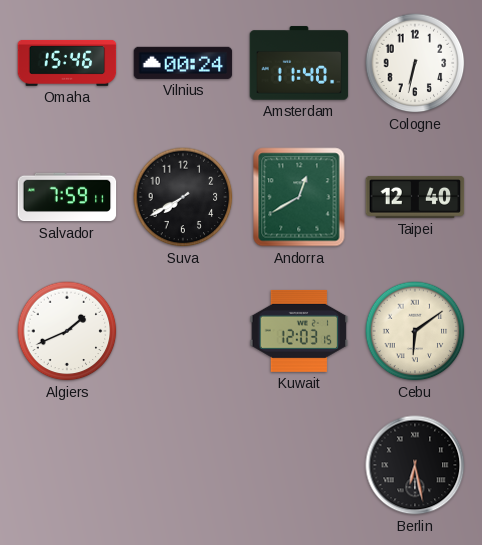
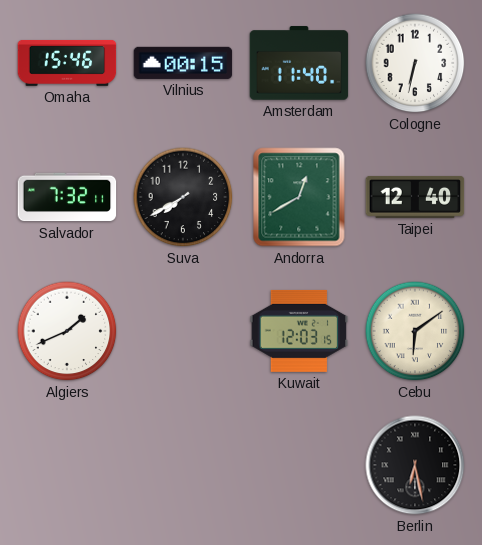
Vilnius: 00:24 -> 00:15 (183, 63)
Salvador: 7:59 -> 7:32 (67, 197)
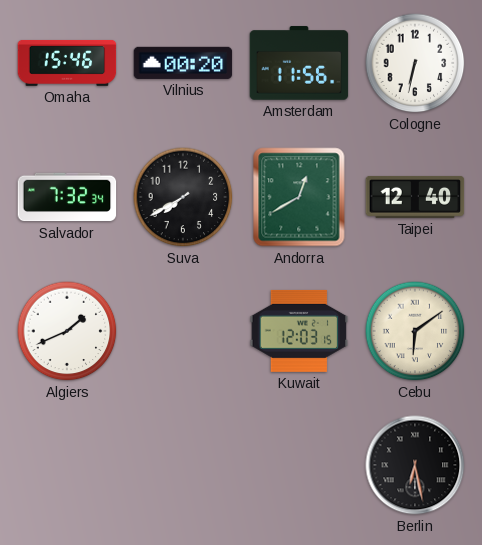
Vilnius: 00:15 -> 00:20 (183, 63)
Amsterdam: 11:40 -> 11:56 (299, 63)
Salvador: 7:32:11 -> 7:32:34 (67, 197)
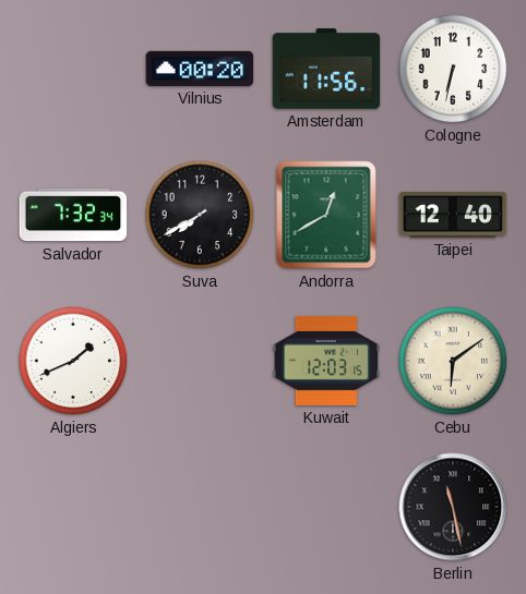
Omaha: 15:46 -> none (67, 63)
Berlin: 6:28 -> 11:28 (453, 507)
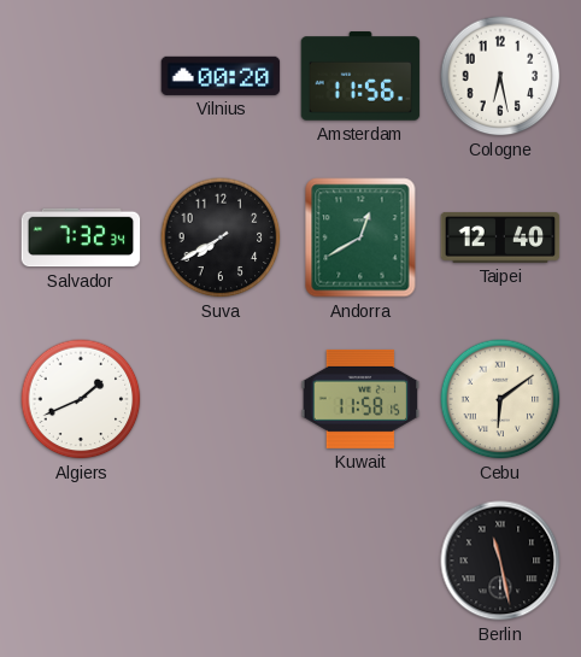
Cologne: 6:32 -> 6:28 (500, 76)
Kuwait: 12:03 -> 11:58 (360, 399)
